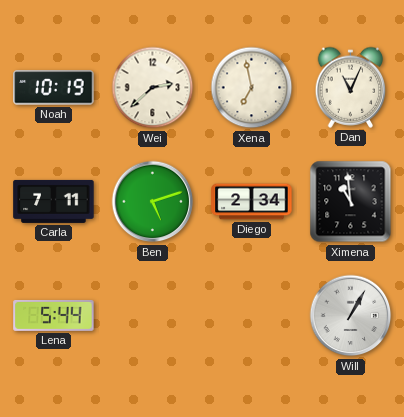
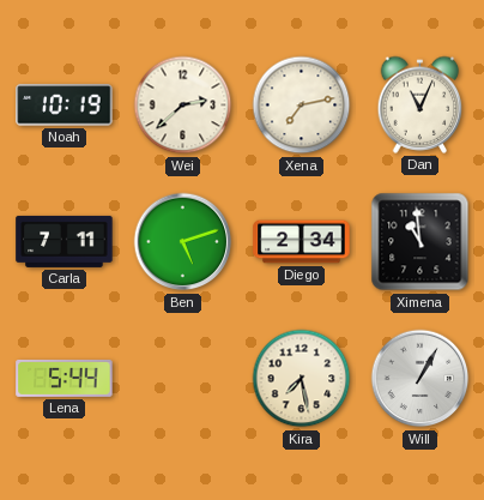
Xena: 6:58 -> 7:13 (302, 106)
Kira: none -> 7:28 (302, 379)
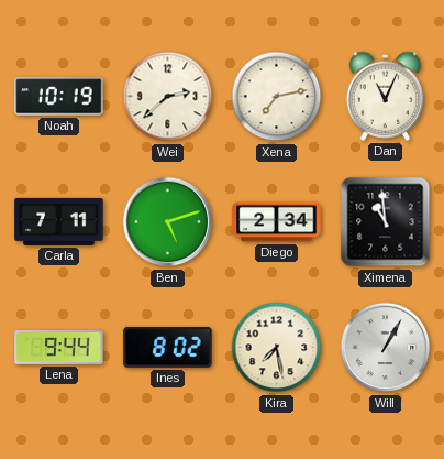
Lena: 5:44 -> 9:44 (59, 347)
Ines: none -> 8:02 (168, 347)
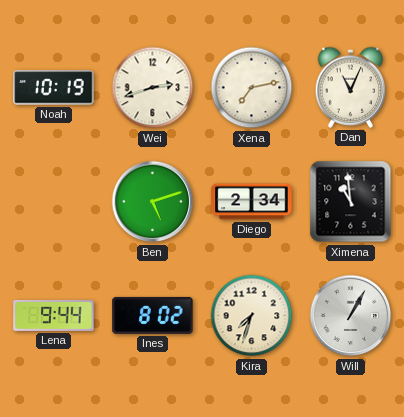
Wei: 2:38 -> 2:42 (153, 88)
Carla: 7:11 -> none (59, 221)
Kira: 7:28 -> 7:33 (252, 316)
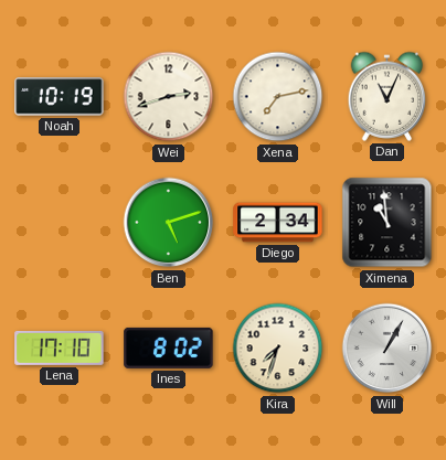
Lena: 9:44 -> 17:10 (60, 347)
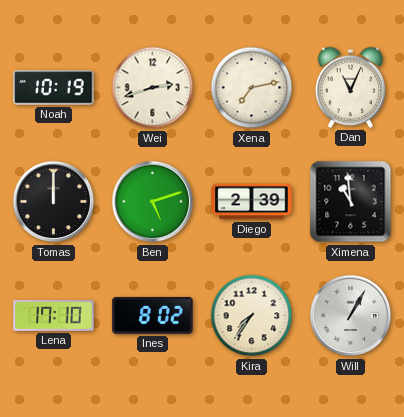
Tomas: none -> 12:00 (54, 202)
Diego: 2:34 -> 2:39 (252, 202)
Kira: 7:33 -> 7:36 (252, 316)
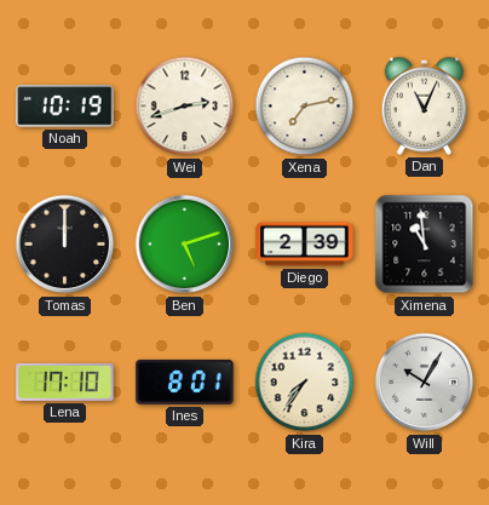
Ines: 8:02 -> 8:01 (185, 381)
Will: 1:05 -> 10:05 (425, 383)
